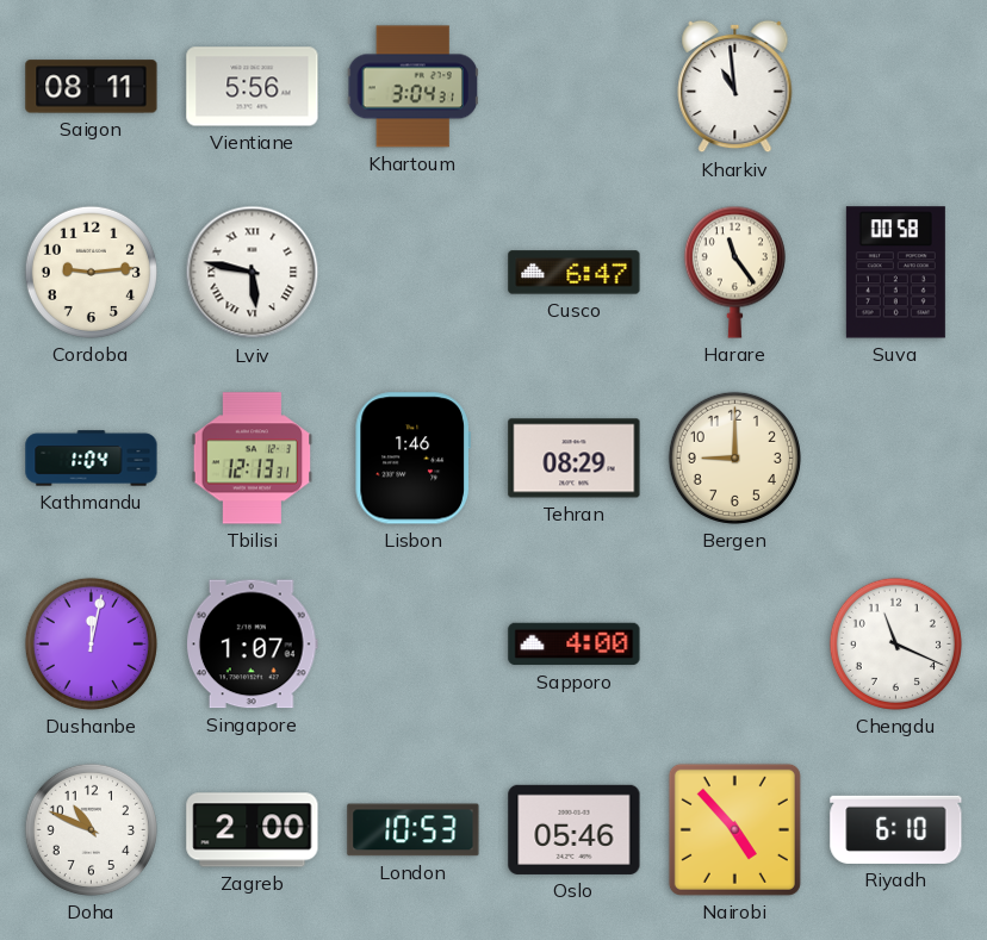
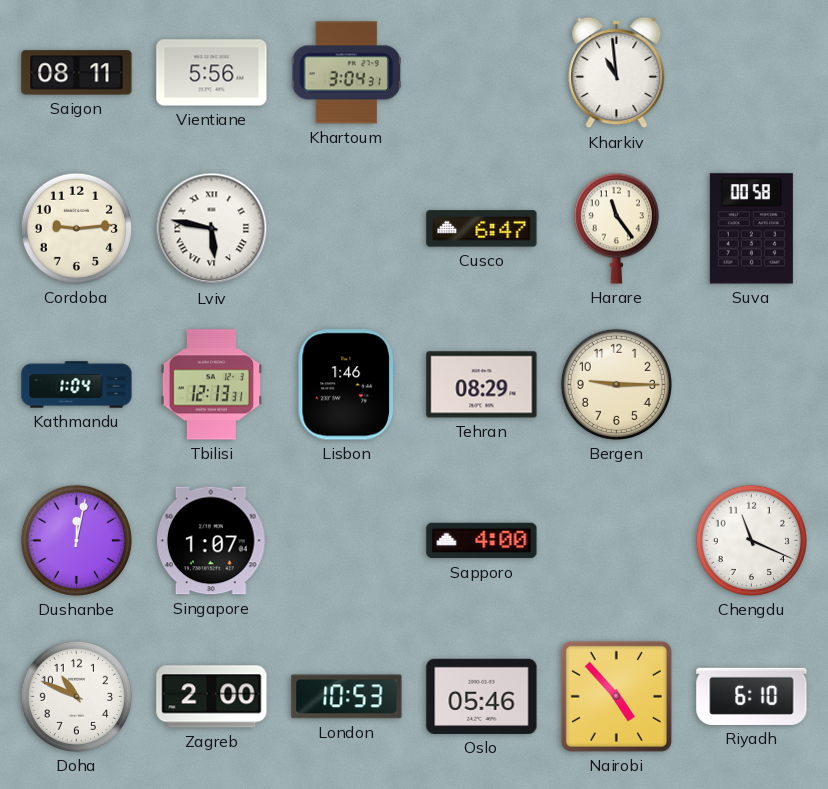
Bergen: 9:00 -> 9:15 (616, 384)
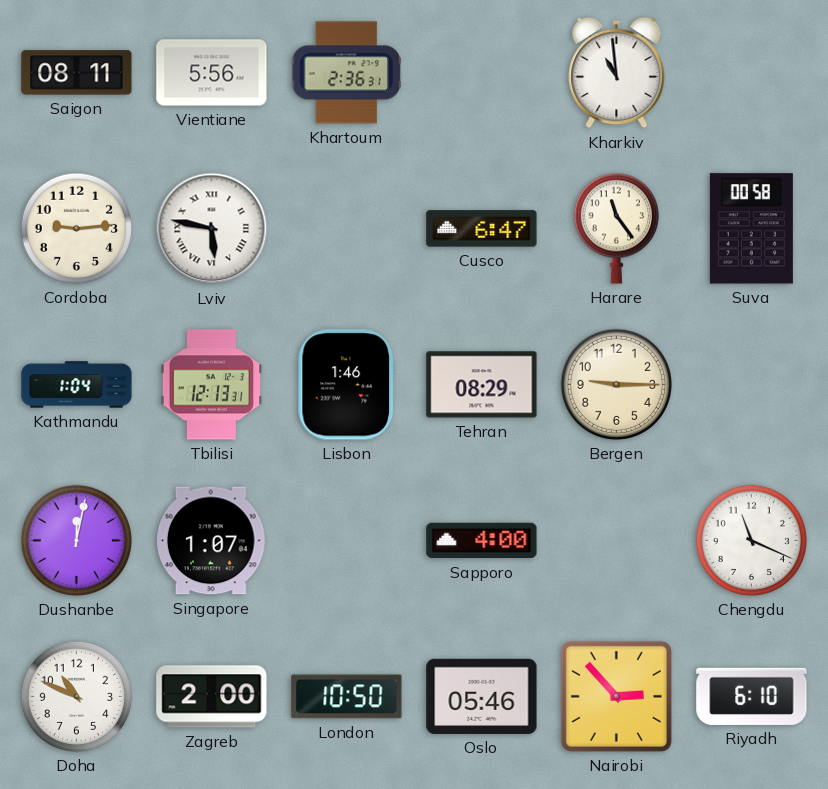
Khartoum: 3:04 -> 2:36 (346, 73)
London: 10:53 -> 10:50 (347, 697)
Nairobi: 4:53 -> 2:53 (616, 696)
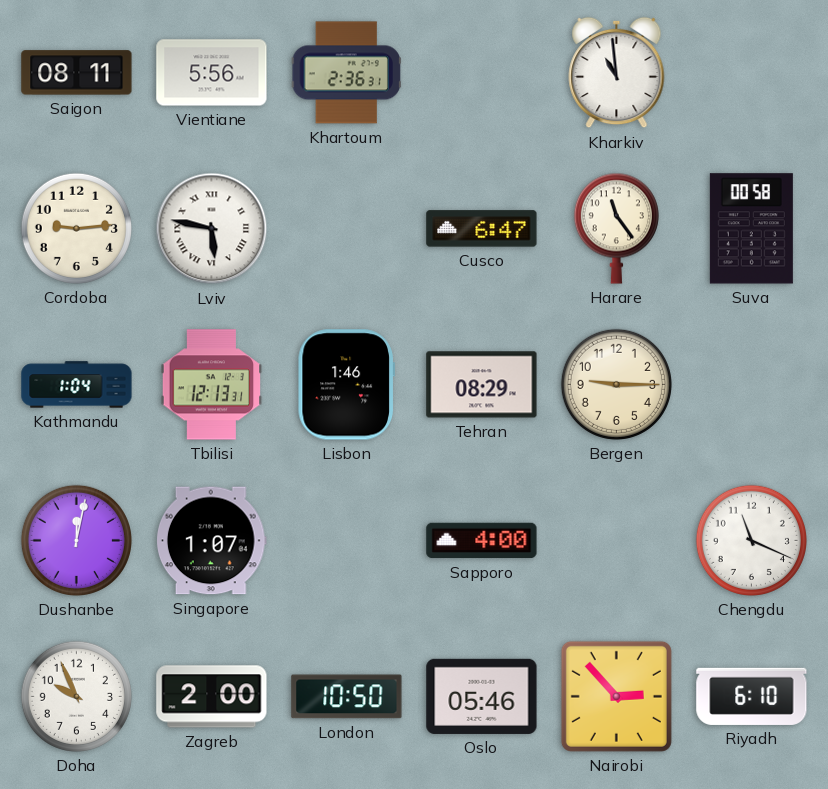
Doha: 10:49 -> 9:56 (76, 696)
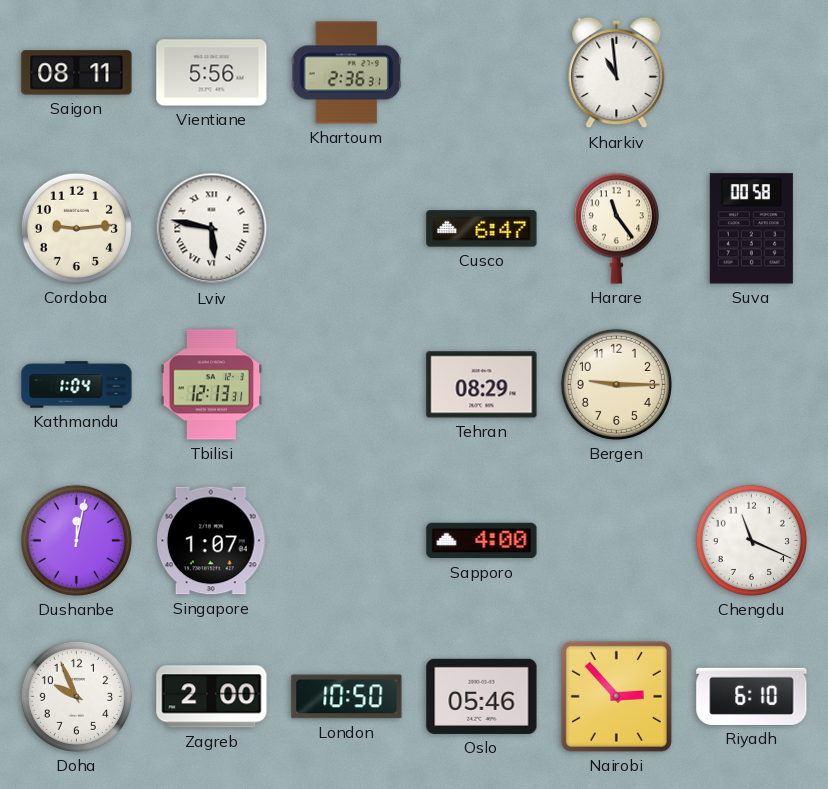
Lisbon: 1:46 -> none (346, 385)
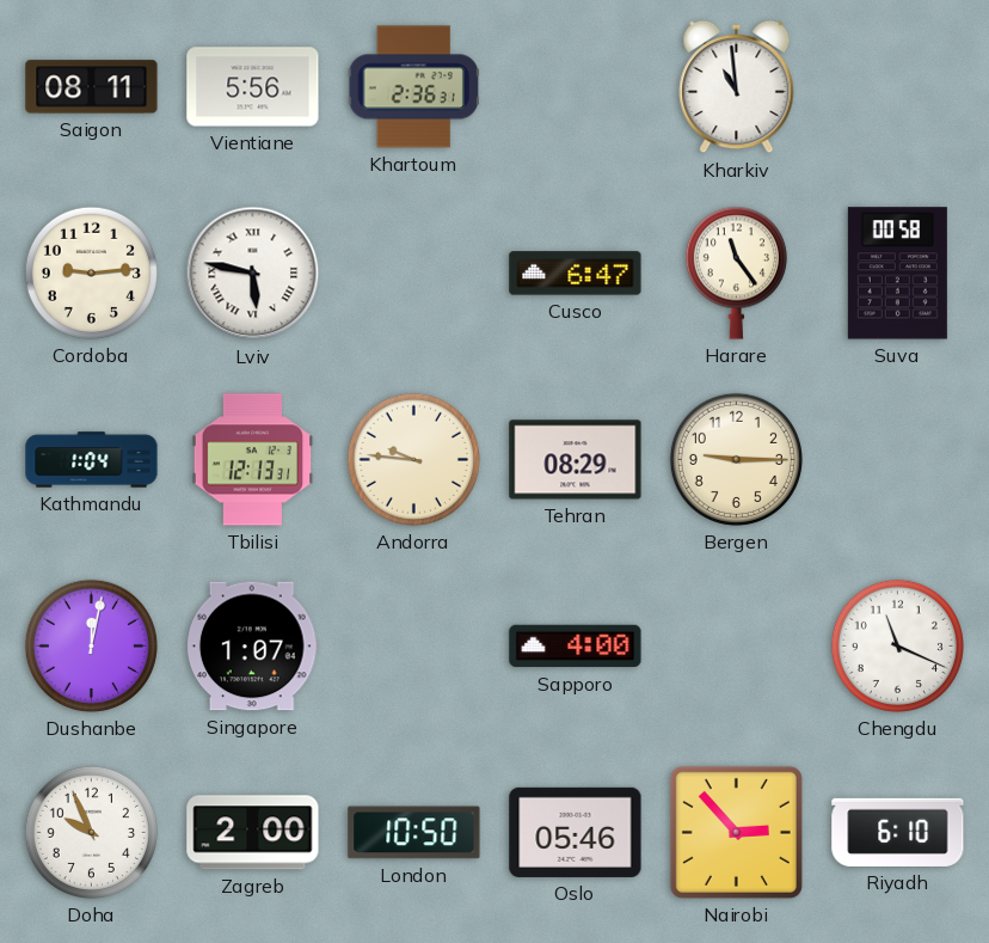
Andorra: none -> 9:46 (413, 459)
